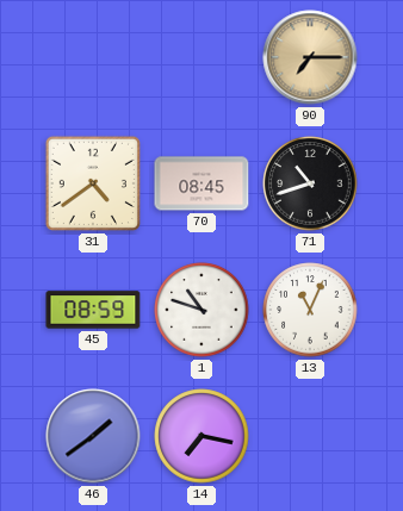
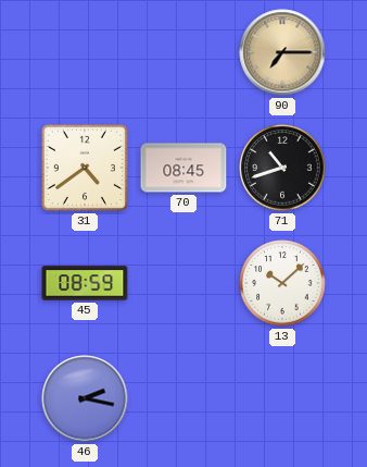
1: 10:48 -> none (201, 310)
13: 11:04 -> 10:08 (282, 283)
46: 1:39 -> 2:17 (85, 398)
14: 7:17 -> none (201, 436)
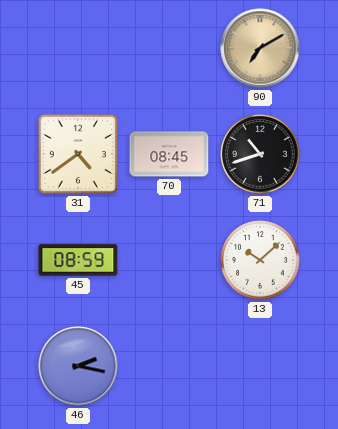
90: 7:15 -> 7:10 (260, 48)
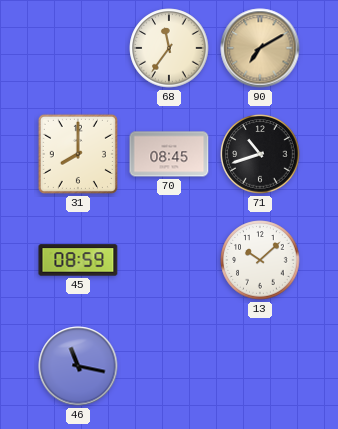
68: none -> 11:36 (169, 48)
31: 4:39 -> 8:00 (78, 154)
46: 2:17 -> 11:17 (78, 366)
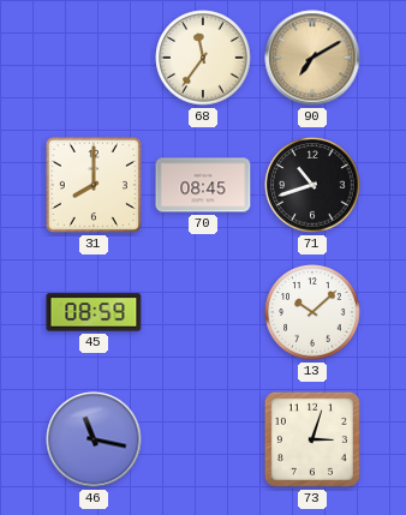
73: none -> 3:03 (312, 439)
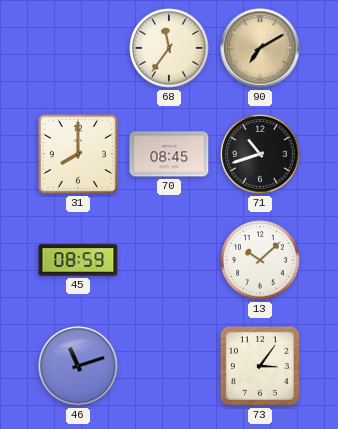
46: 11:17 -> 11:12 (78, 366)
73: 3:03 -> 3:06 (260, 366)
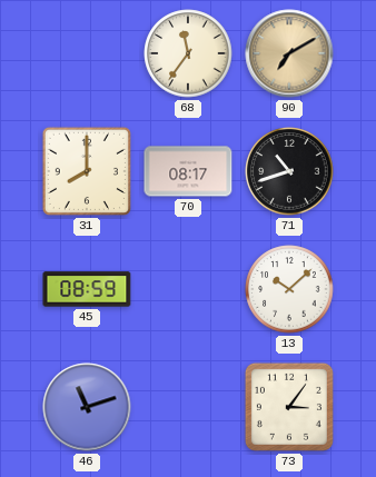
70: 08:45 -> 08:17 (188, 171)
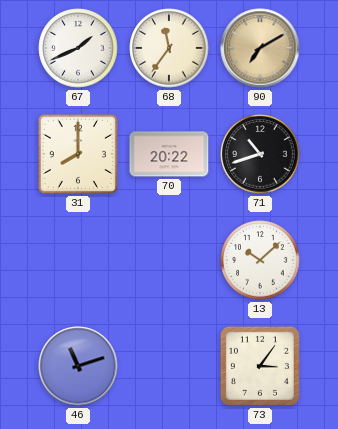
67: none -> 1:41 (78, 48)
70: 08:17 -> 20:22 (169, 154)
45: 08:59 -> none (87, 289)
